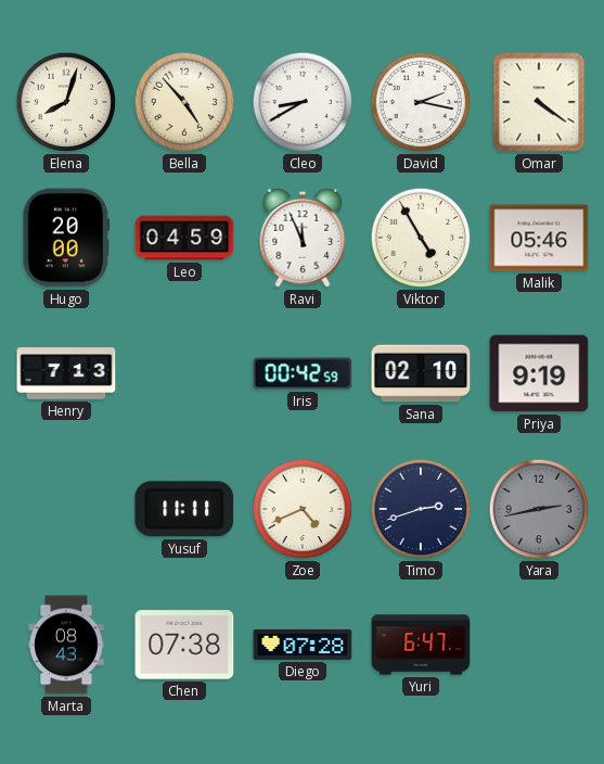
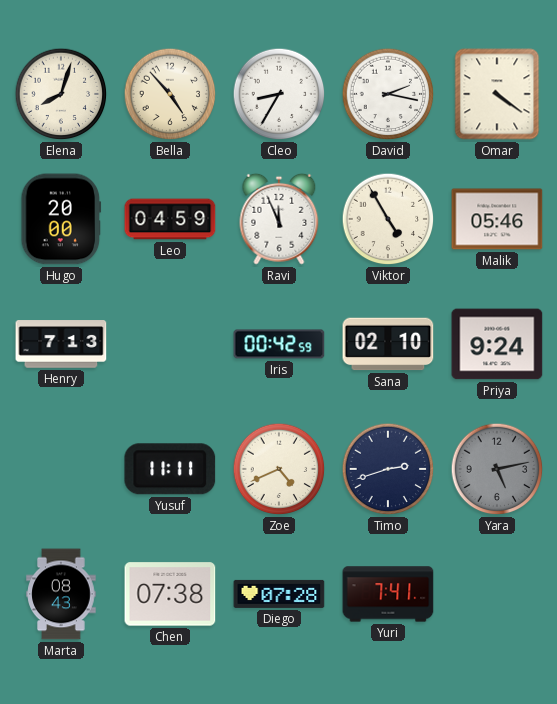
Cleo: 8:40 -> 8:35 (279, 94)
Priya: 9:19 -> 9:24 (497, 344)
Yara: 2:43 -> 5:13 (497, 469)
Yuri: 6:47 -> 7:41 (388, 594)
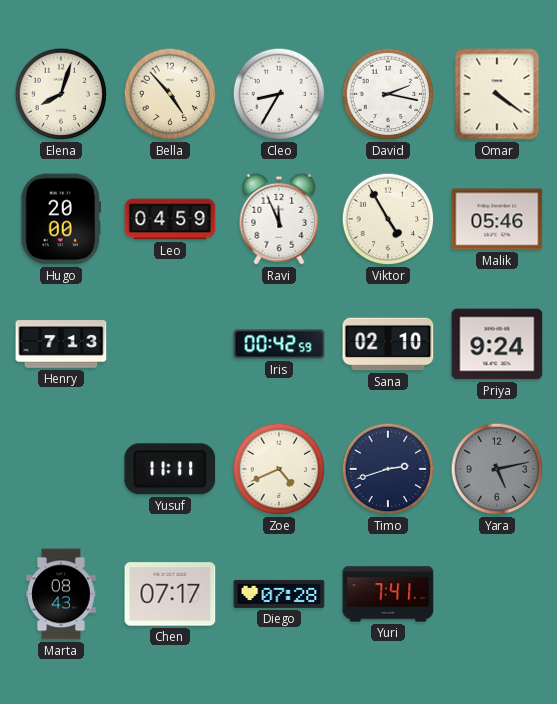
Chen: 07:38 -> 07:17 (170, 594)
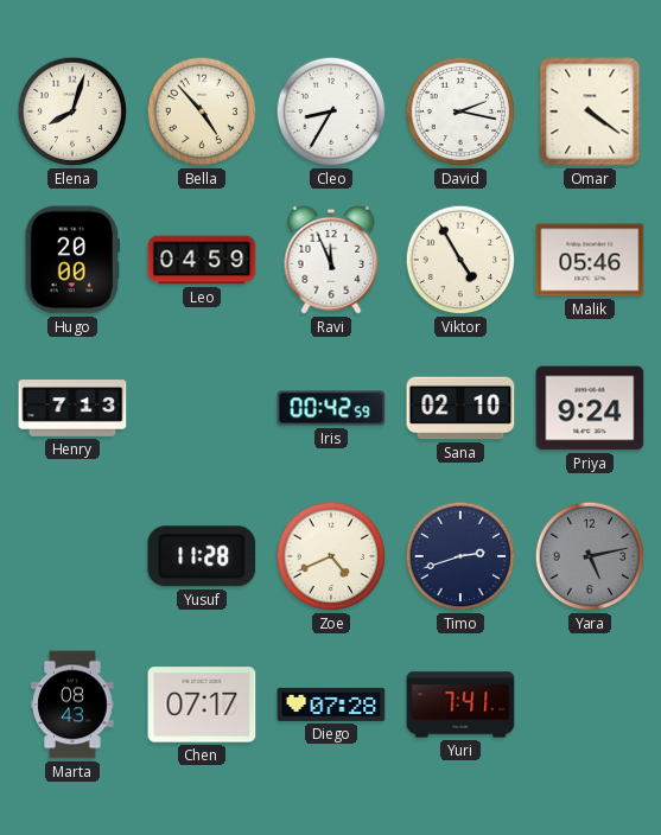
Yusuf: 11:11 -> 11:28 (202, 556)
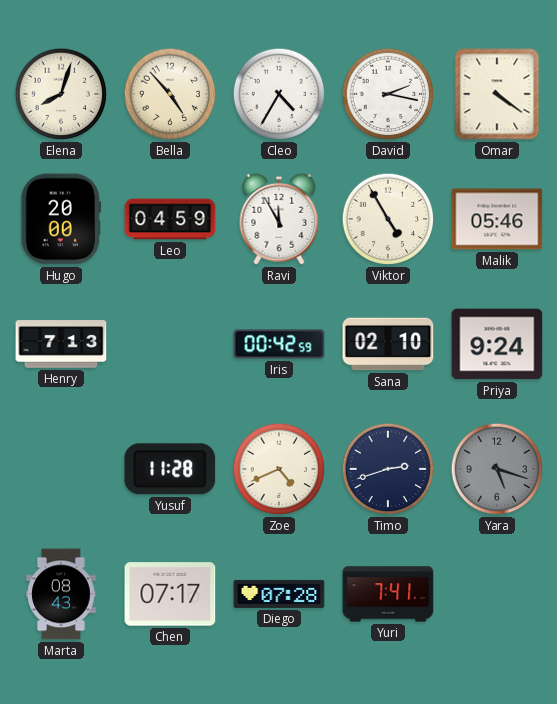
Cleo: 8:35 -> 4:35 (279, 94)
Ravi: 11:56 -> 11:55 (279, 219)
Yara: 5:13 -> 5:18 (497, 469)
